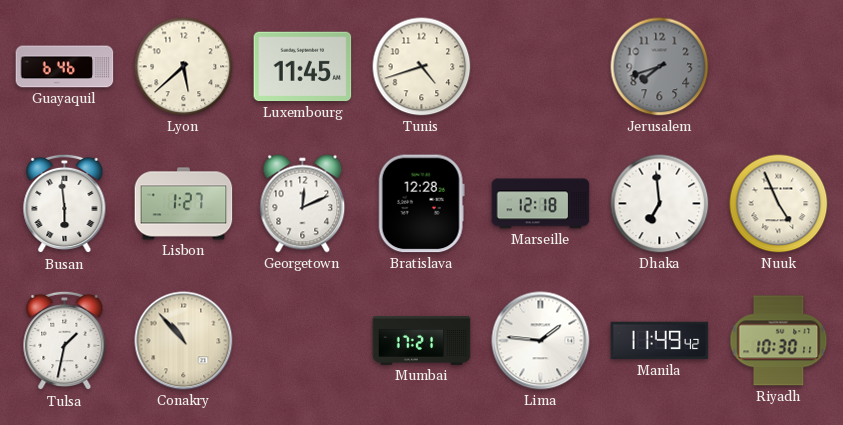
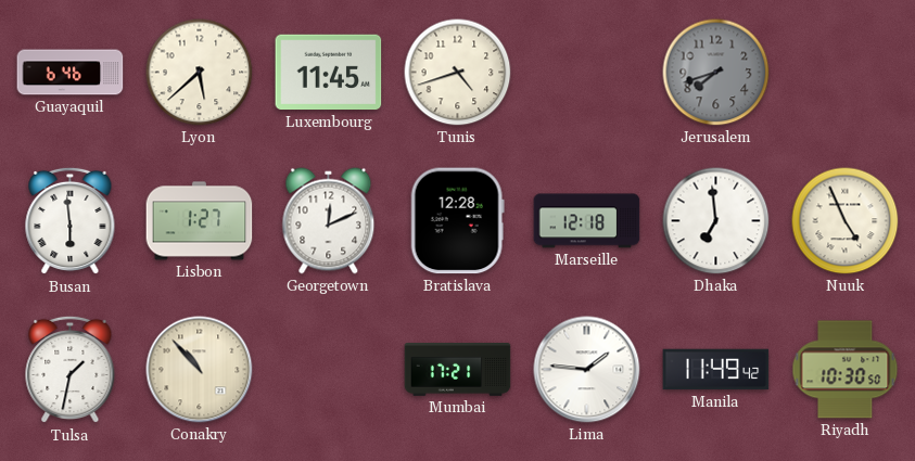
Riyadh: 10:30:11 -> 10:30:50 (846, 370)
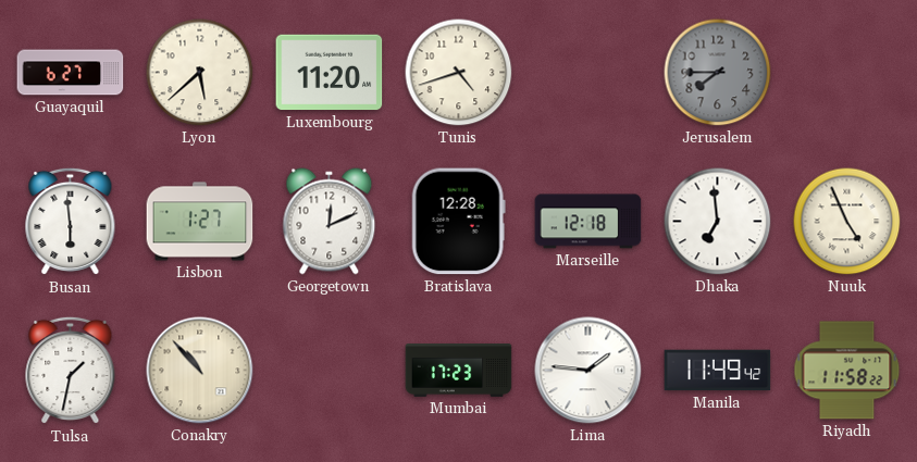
Guayaquil: 6:46 -> 6:27 (71, 73)
Luxembourg: 11:45 -> 11:20 (330, 73)
Jerusalem: 7:42 -> 7:45 (718, 73)
Mumbai: 17:21 -> 17:23 (459, 371)
Riyadh: 10:30 -> 11:58 (847, 371)
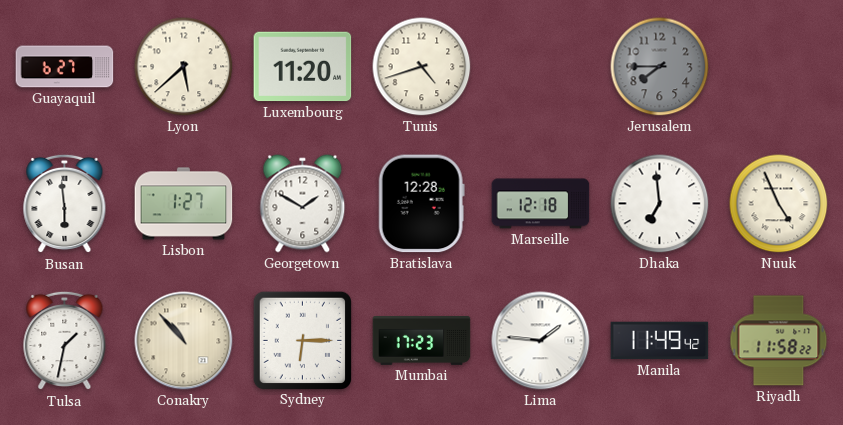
Georgetown: 12:11 -> 1:50 (303, 204)
Sydney: none -> 6:15 (302, 340)
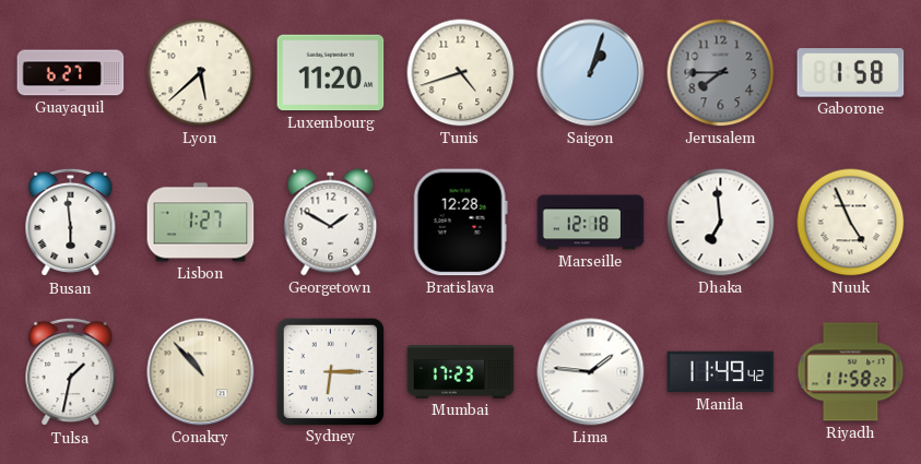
Saigon: none -> 1:03 (591, 73)
Gaborone: none -> 1:58 (851, 73)
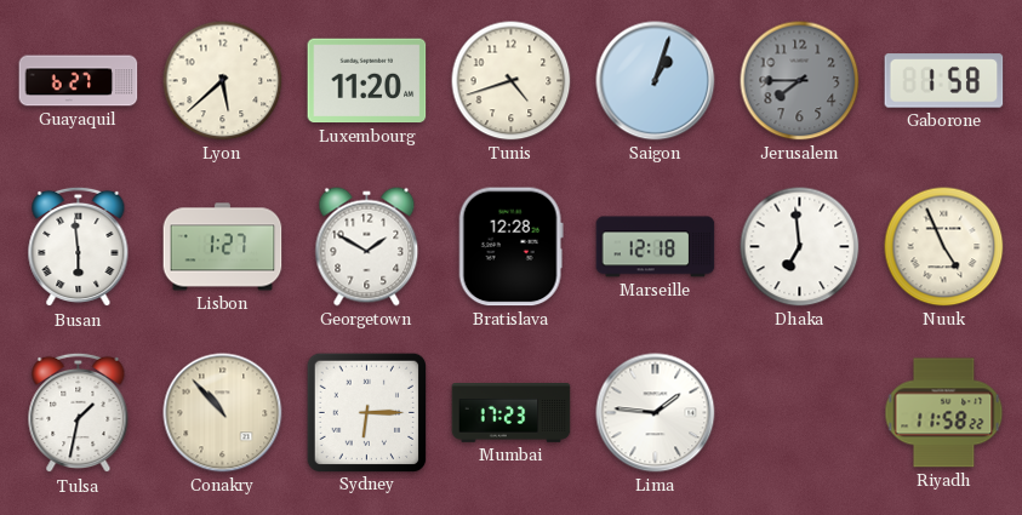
Manila: 11:49 -> none (721, 372)
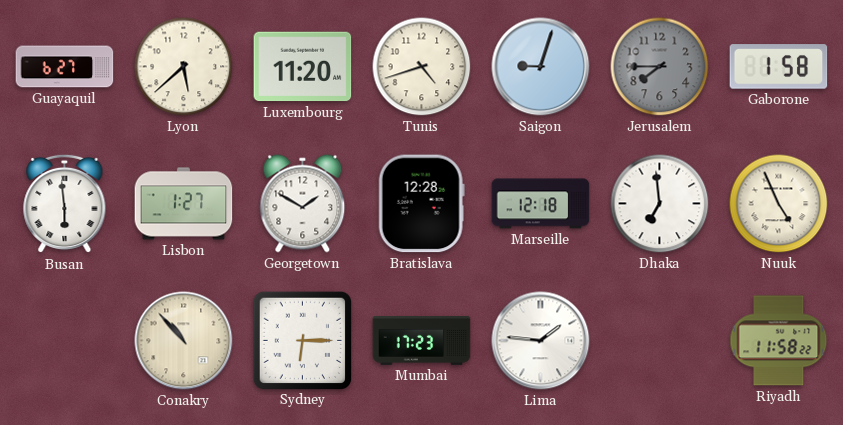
Saigon: 1:03 -> 9:03 (541, 67)
Tulsa: 1:32 -> none (79, 413)
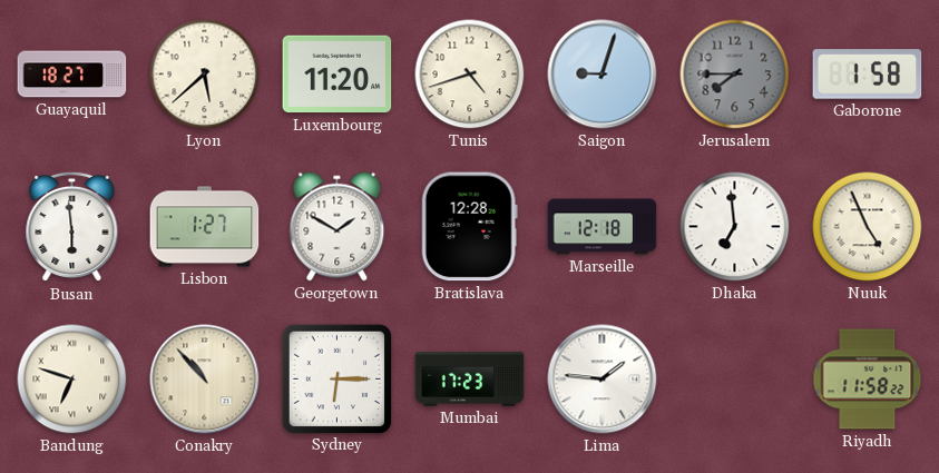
Guayaquil: 6:27 -> 18:27 (72, 75)
Bandung: none -> 6:48 (72, 380)
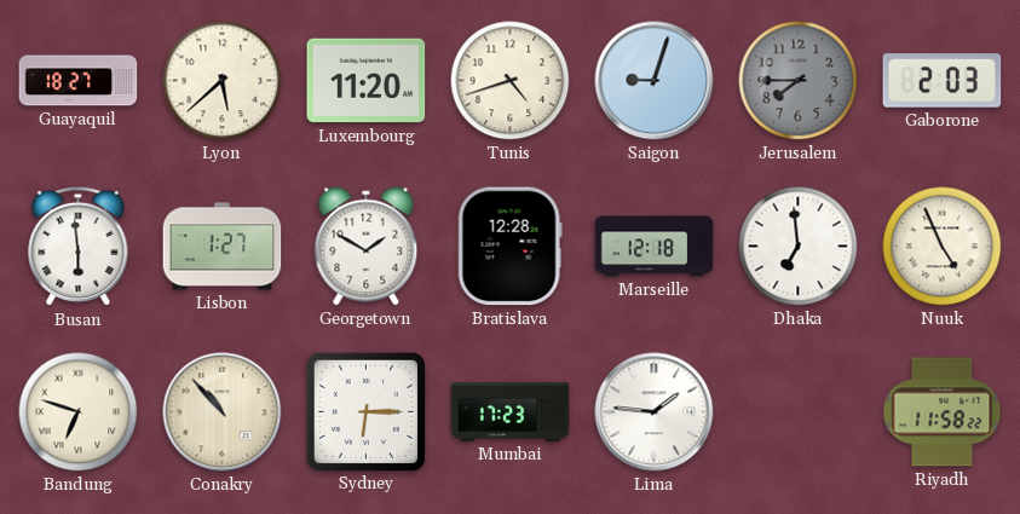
Gaborone: 1:58 -> 2:03 (943, 81)
